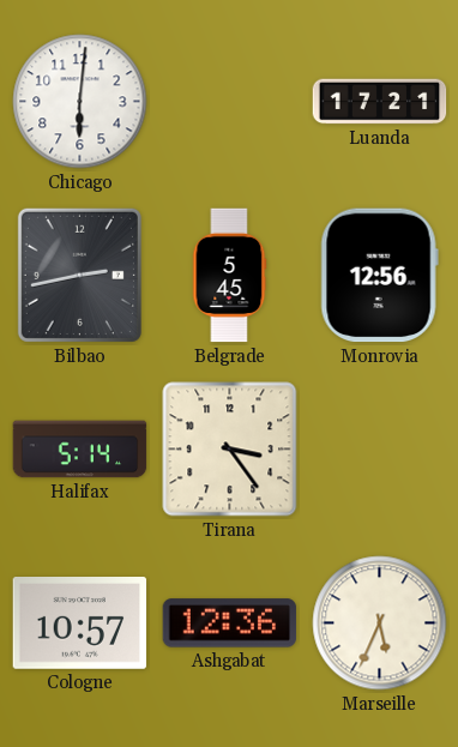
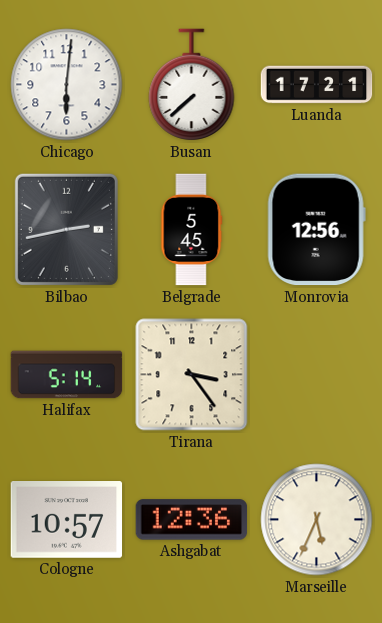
Busan: none -> 7:38 (192, 85)
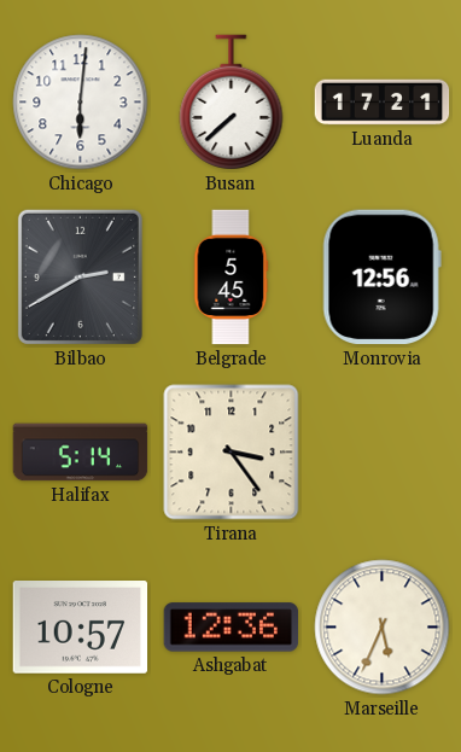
Bilbao: 2:43 -> 2:40 (80, 276)
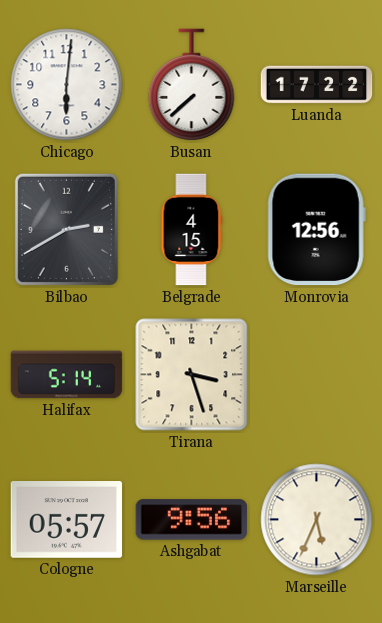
Luanda: 17:21 -> 17:22 (317, 85)
Belgrade: 5:45 -> 4:15 (191, 230)
Tirana: 3:24 -> 3:27 (192, 375)
Cologne: 10:57 -> 05:57 (67, 520)
Ashgabat: 12:36 -> 9:56 (192, 520)
